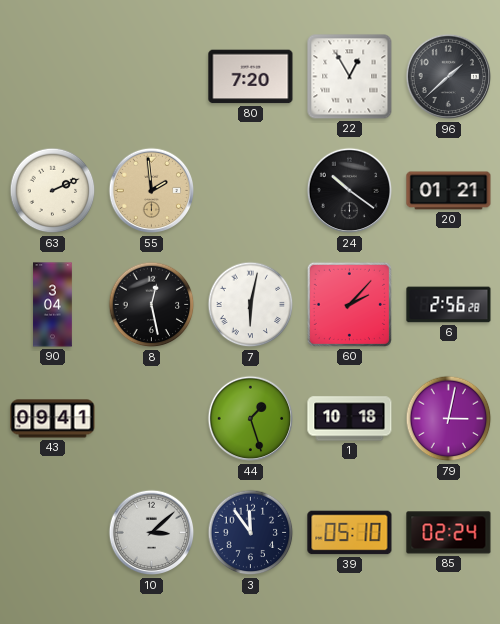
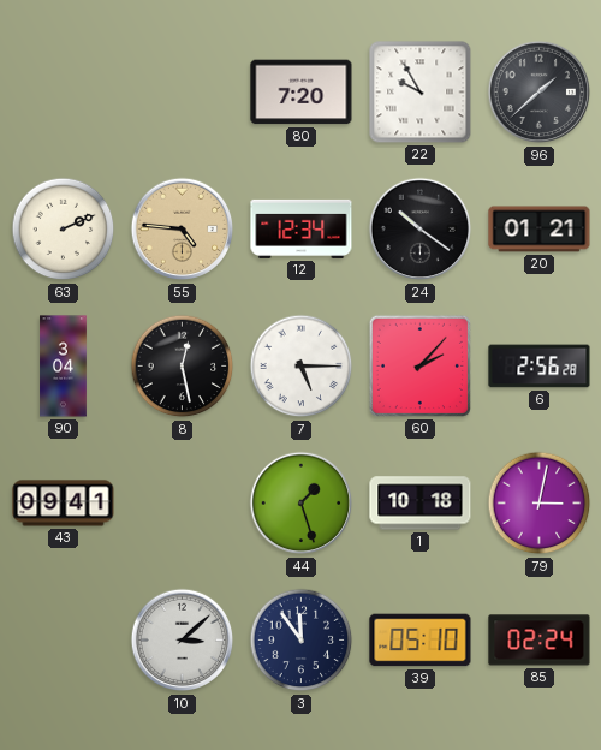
22: 12:55 -> 9:55 (421, 93)
55: 1:59 -> 4:46 (183, 230)
12: none -> 12:34 (302, 228)
7: 6:02 -> 5:15 (302, 367)
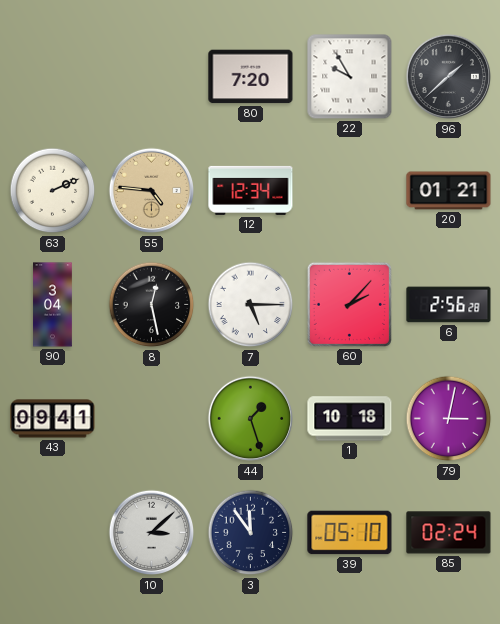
24: 10:21 -> none (421, 230)
